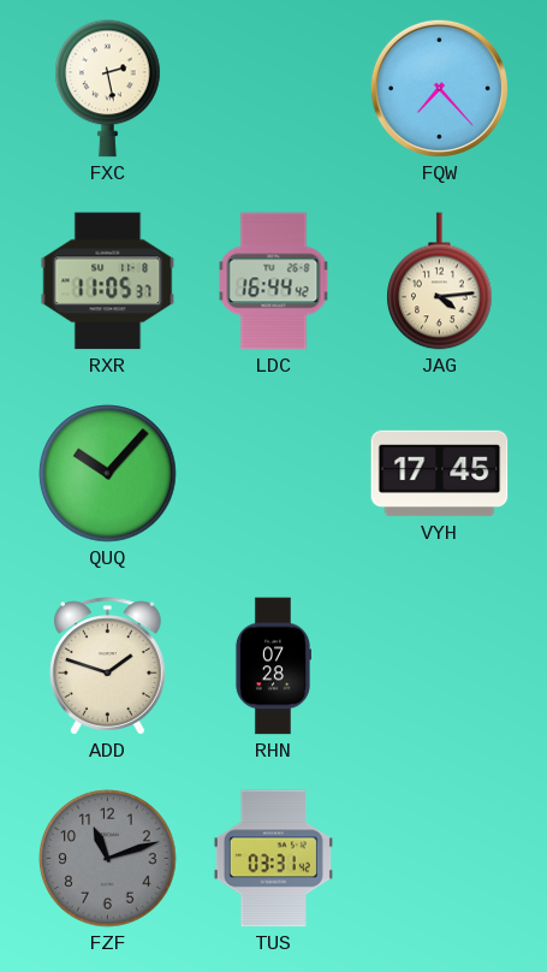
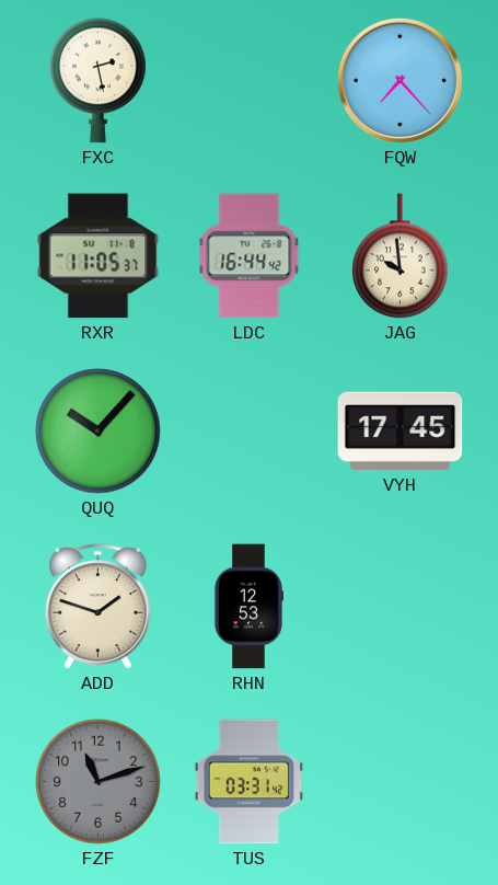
JAG: 4:14 -> 9:59 (401, 256)
RHN: 07:28 -> 12:53 (247, 607)
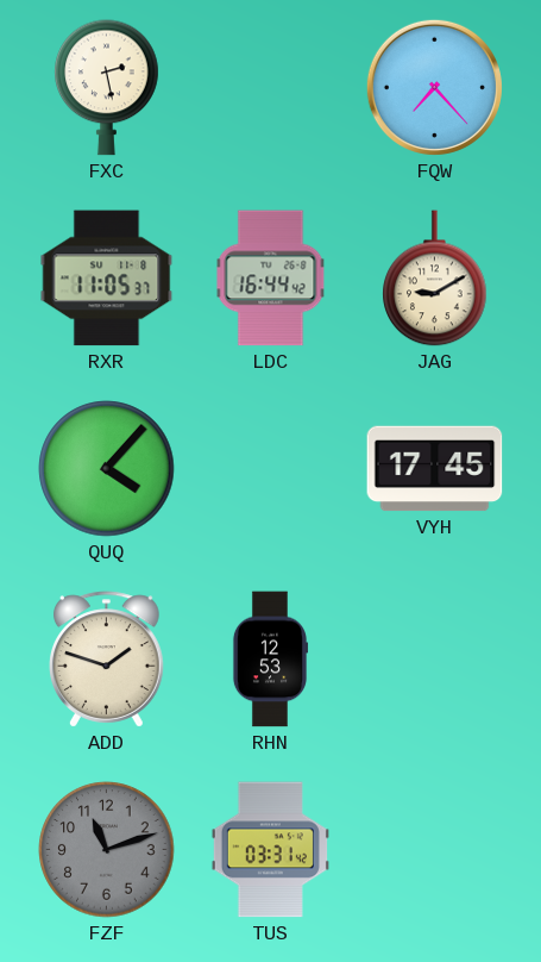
JAG: 9:59 -> 9:10 (435, 279)
QUQ: 10:07 -> 4:07 (107, 469)
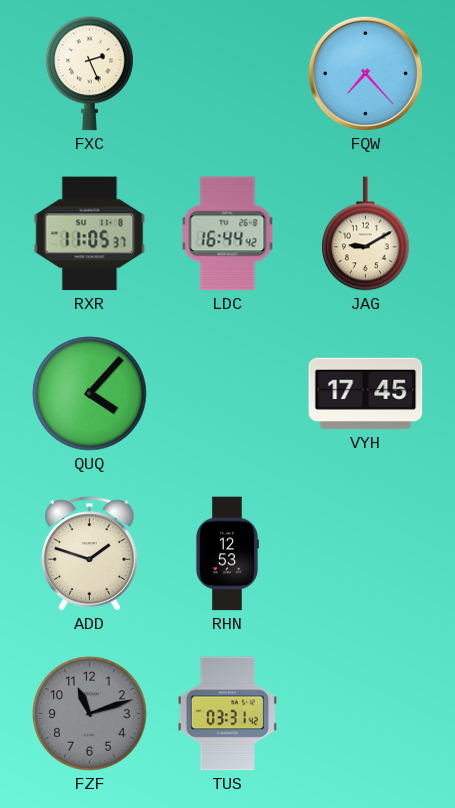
FXC: 2:28 -> 2:26 (90, 74)
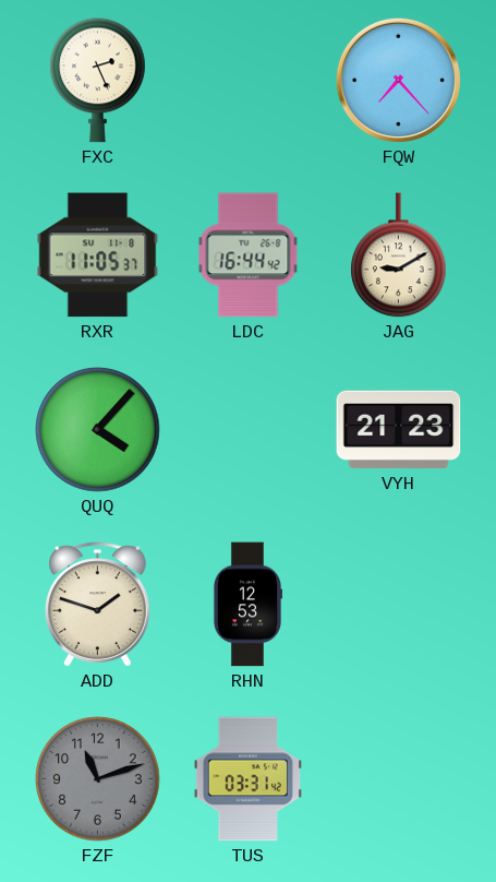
VYH: 17:45 -> 21:23 (399, 430)
